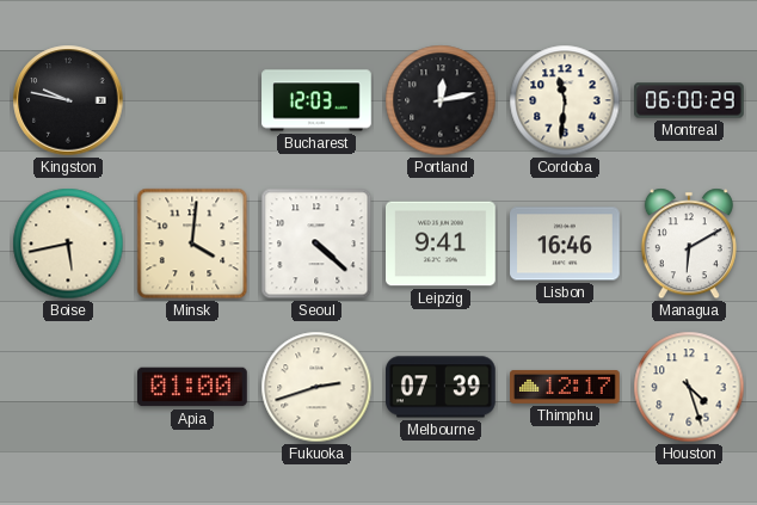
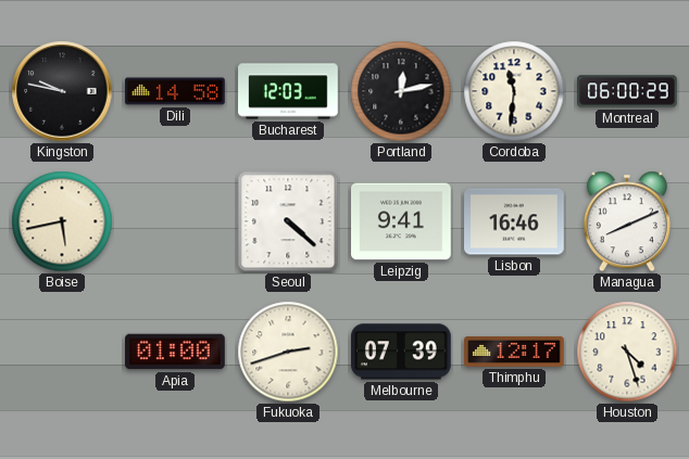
Dili: none -> 14:58 (175, 91)
Minsk: 4:01 -> none (192, 244)
Managua: 6:10 -> 8:11 (627, 221)
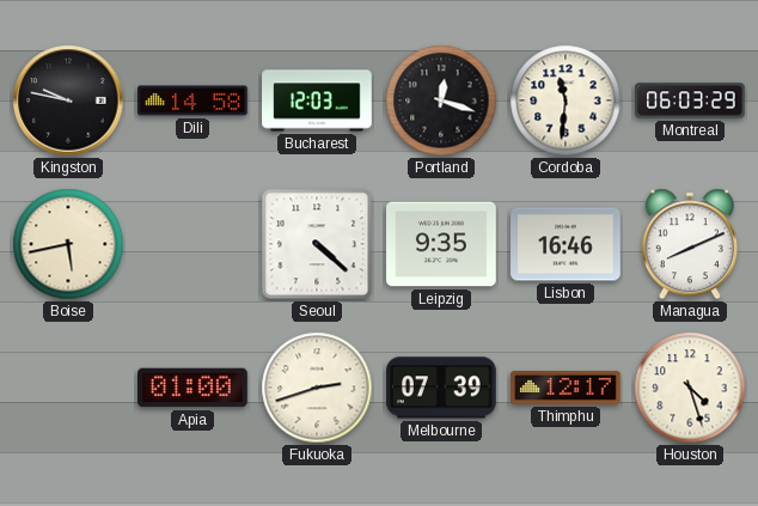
Portland: 12:13 -> 12:18 (441, 100)
Montreal: 06:00 -> 06:03 (690, 100)
Leipzig: 9:41 -> 9:35 (441, 244)
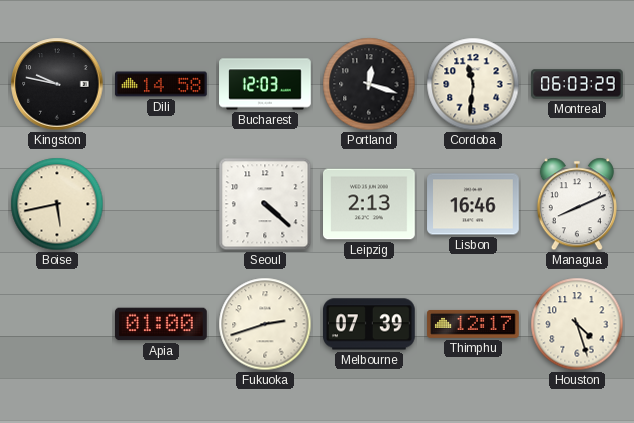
Leipzig: 9:35 -> 2:13 (369, 204)
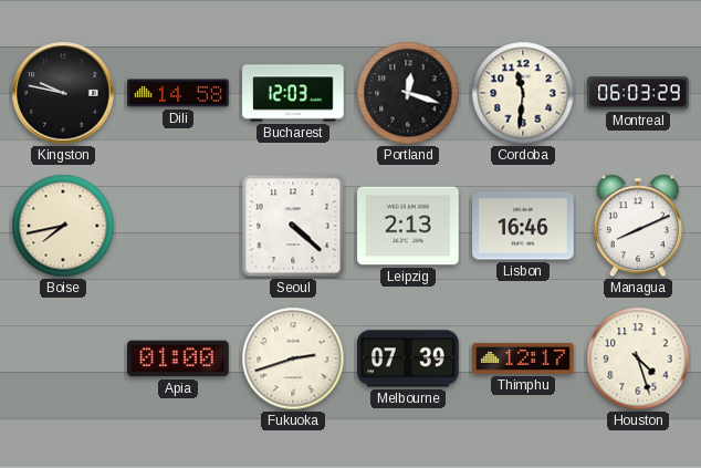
Boise: 5:43 -> 7:43 (63, 226)
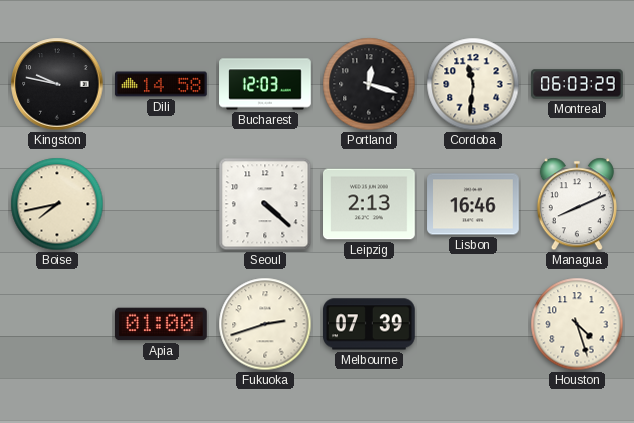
Thimphu: 12:17 -> none (523, 358)
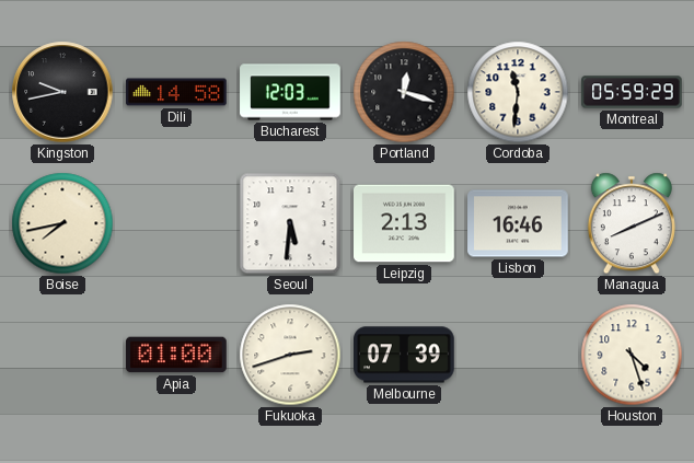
Kingston: 9:47 -> 9:43 (62, 92)
Montreal: 06:03 -> 05:59 (632, 92)
Seoul: 4:22 -> 5:31 (290, 223)
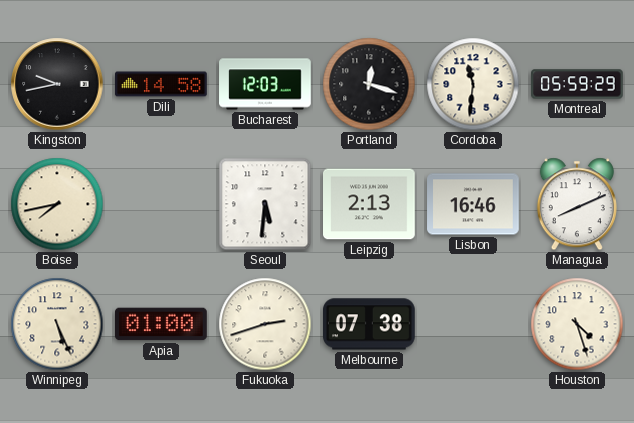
Winnipeg: none -> 5:26 (57, 324)
Melbourne: 07:39 -> 07:38 (370, 324)
